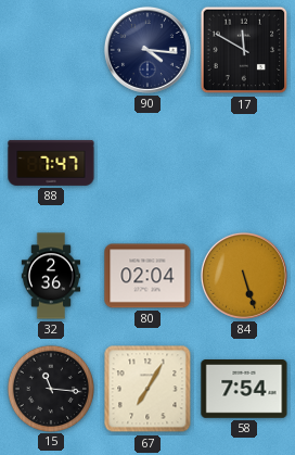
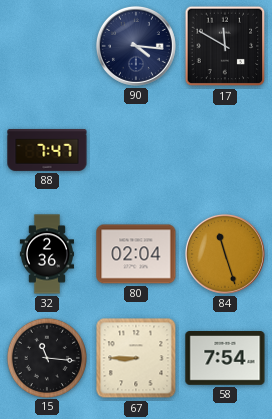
84: 5:27 -> 11:27 (225, 254)
67: 7:05 -> 8:45 (136, 358)
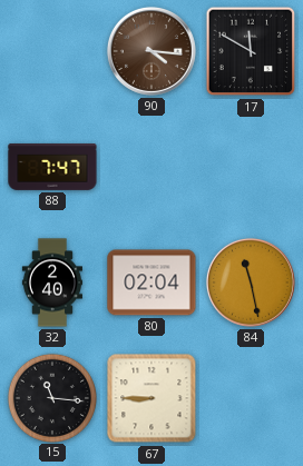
90 dial: navy -> brown (151, 51)
32: 2:36 -> 2:40 (51, 282)
84: 11:27 -> 11:28 (251, 282)
58: 7:54 -> none (225, 359)
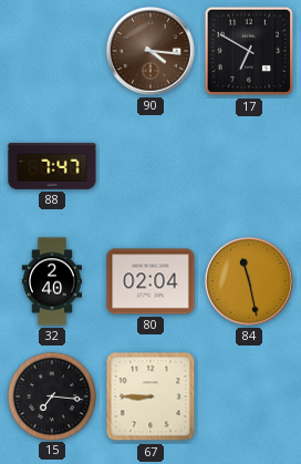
17: 11:50 -> 6:50 (249, 51)
15: 11:16 -> 7:16 (51, 395)
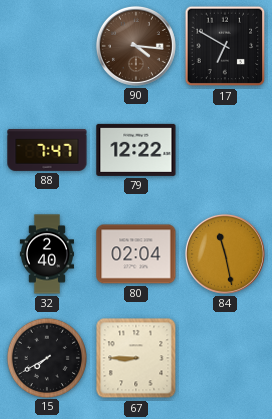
79: none -> 12:22 (136, 150)
15: 7:16 -> 7:40 (46, 357)
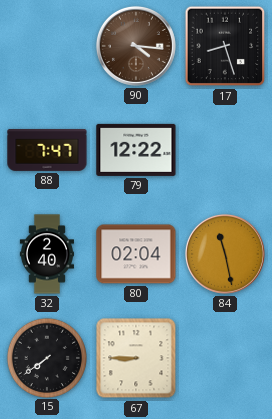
17: 6:50 -> 8:27 (225, 46)
15: 7:40 -> 7:39 (46, 357)
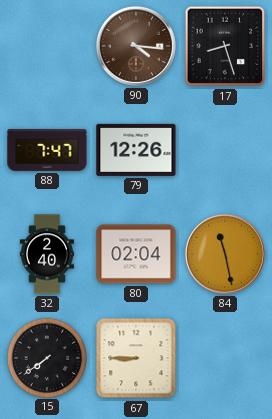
79: 12:22 -> 12:26 (136, 150)
